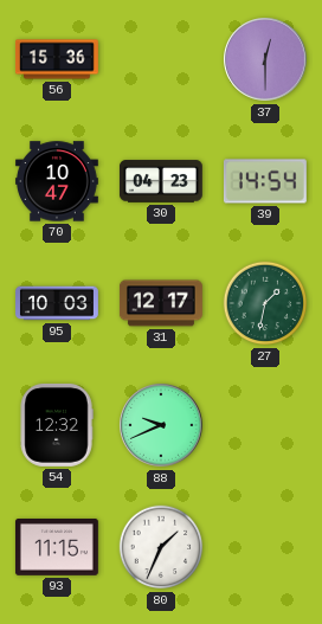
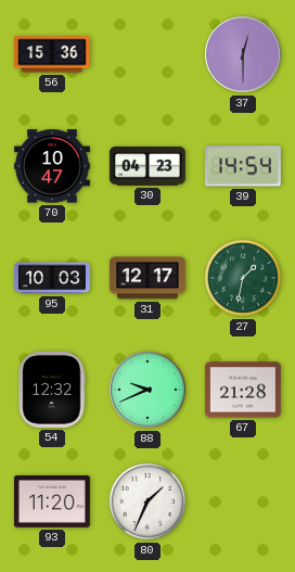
67: none -> 21:28 (243, 390)
93: 11:15 -> 11:20 (52, 503)
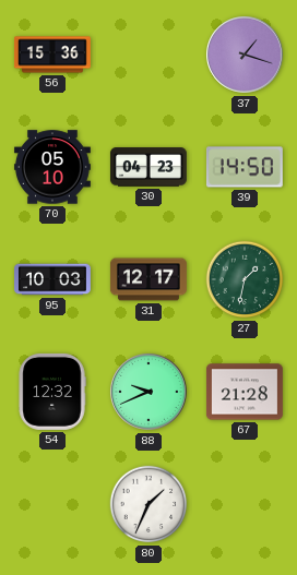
37: 12:30 -> 1:18 (246, 56)
70: 10:47 -> 05:10 (52, 167)
39: 14:54 -> 14:50 (245, 167)
93: 11:20 -> none (52, 503)
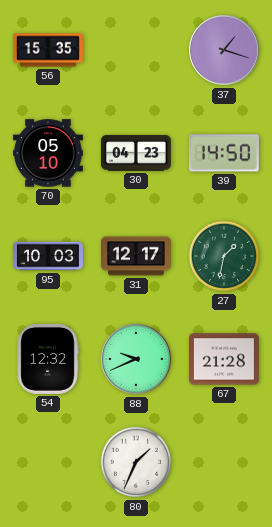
56: 15:36 -> 15:35 (48, 50)
